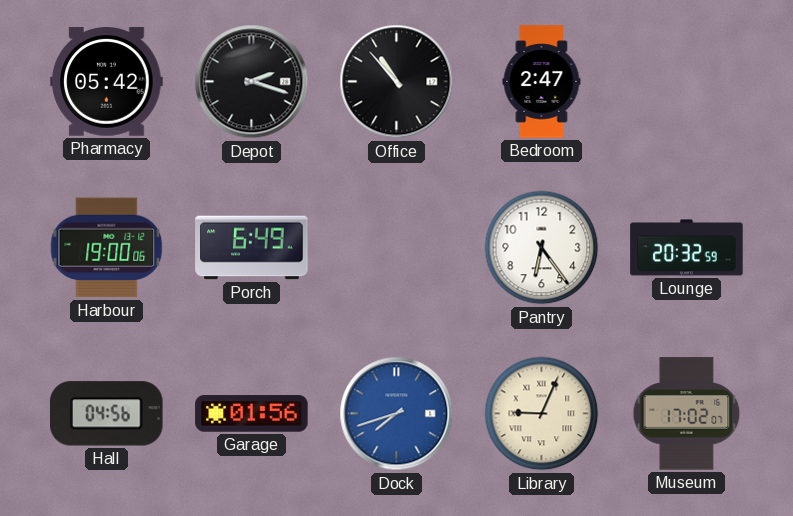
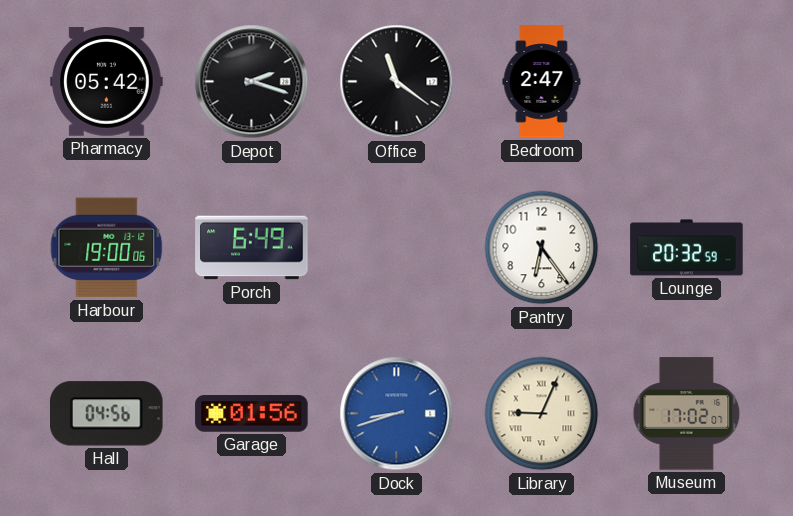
Office: 10:53 -> 11:21 (397, 82)
Dock: 7:42 -> 8:42 (397, 414)
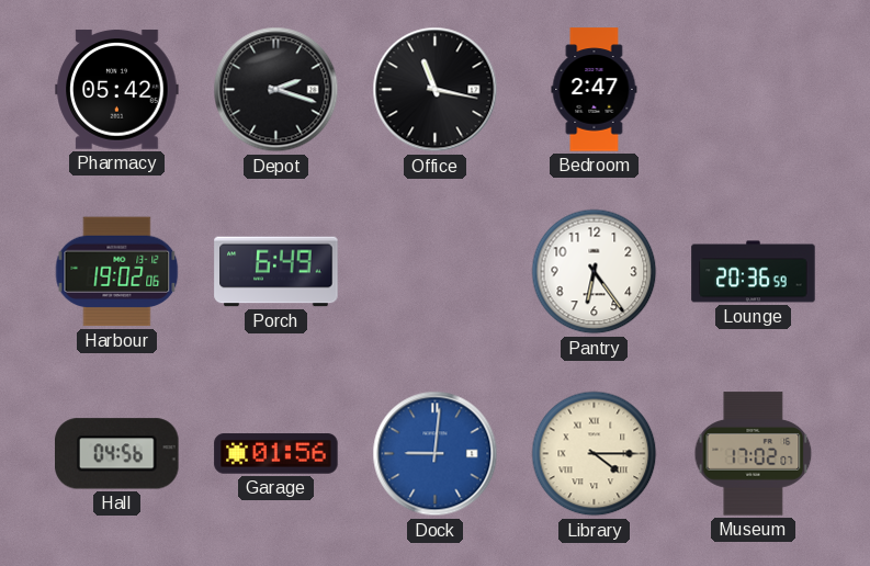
Office: 11:21 -> 11:17 (436, 90)
Harbour: 19:00 -> 19:02 (117, 272)
Lounge: 20:32 -> 20:36 (754, 272)
Dock: 8:42 -> 9:01 (436, 454)
Library: 9:04 -> 4:15 (595, 454)
